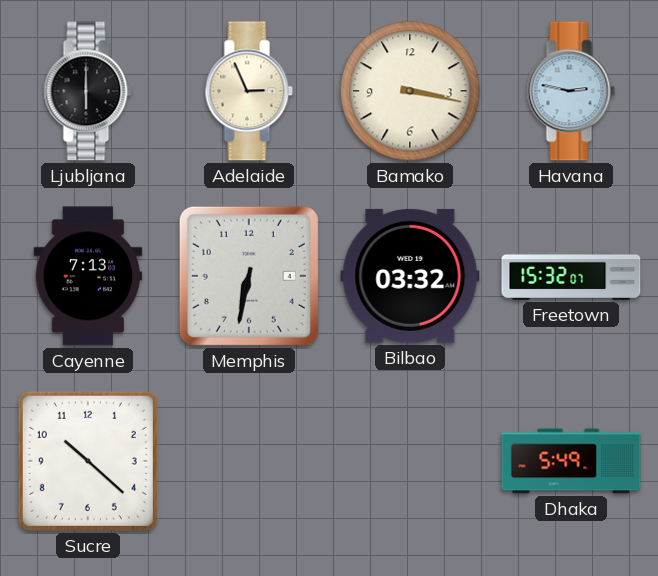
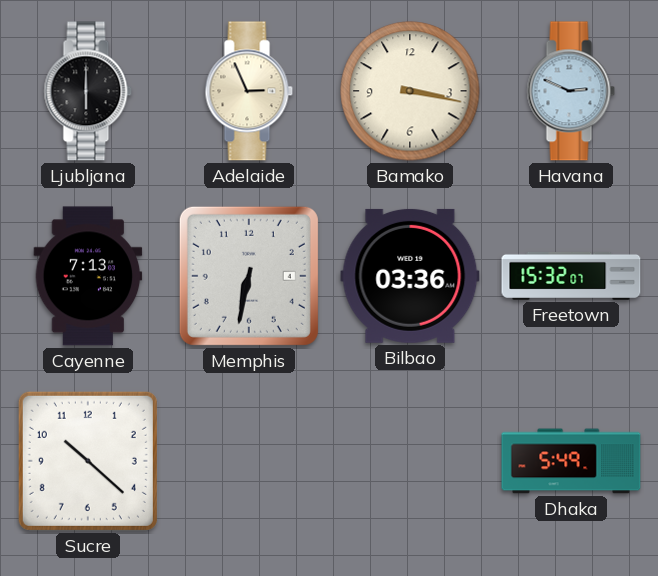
Havana: 2:47 -> 2:49 (571, 91)
Bilbao: 03:32 -> 03:36 (410, 276)
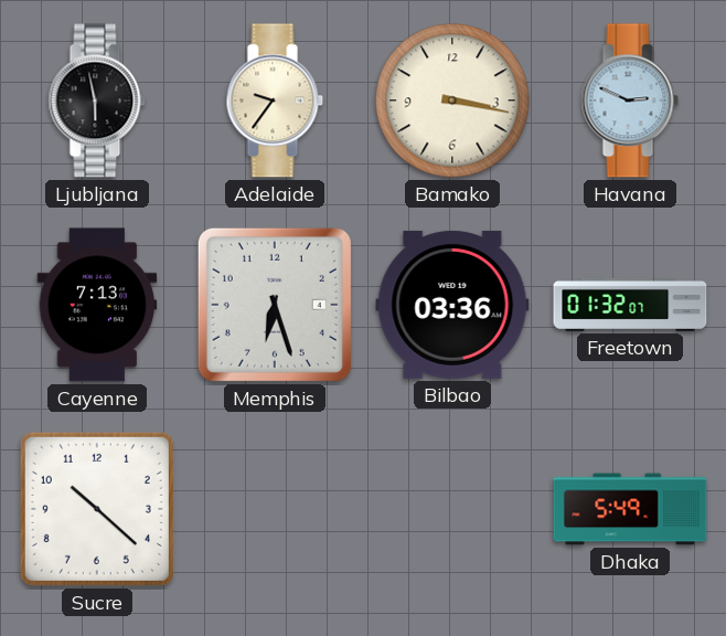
Ljubljana: 6:00 -> 5:58 (97, 100)
Adelaide: 2:56 -> 9:36 (275, 100)
Memphis: 6:32 -> 6:27 (275, 305)
Freetown: 15:32 -> 01:32 (630, 305)
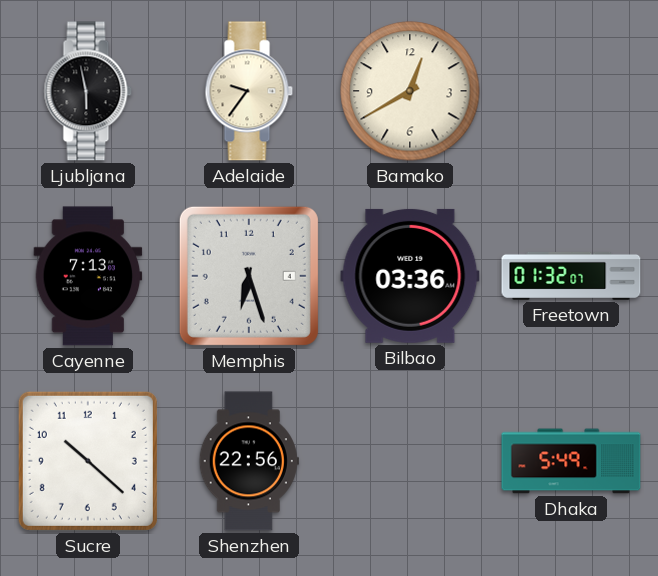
Bamako: 3:17 -> 12:40 (410, 91)
Havana: 2:49 -> none (630, 100)
Shenzhen: none -> 22:56 (249, 461)
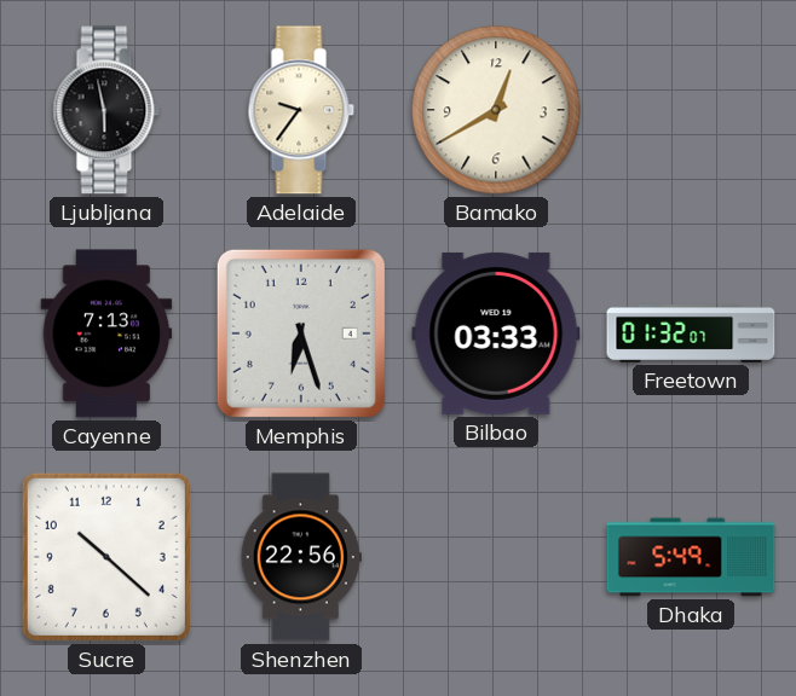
Bilbao: 03:36 -> 03:33 (496, 333)
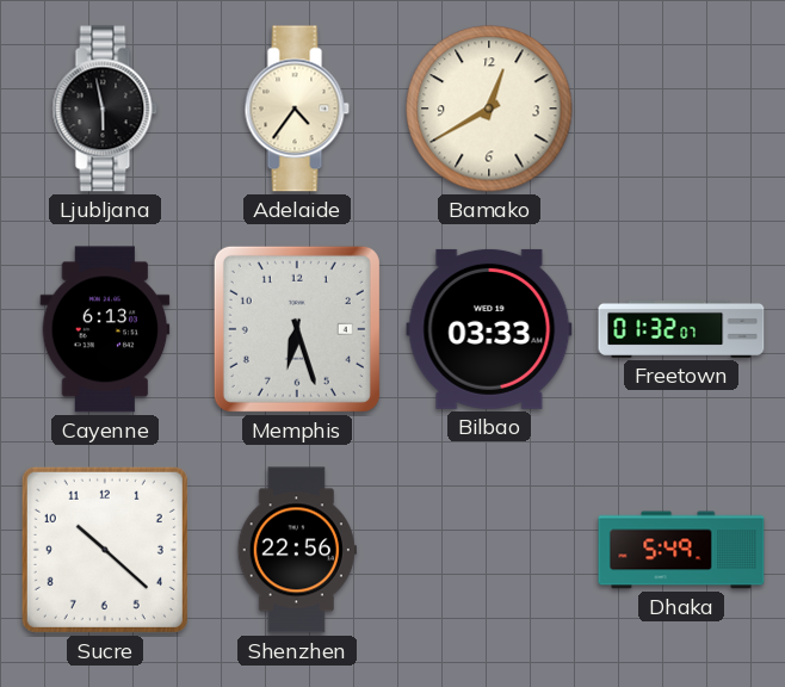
Adelaide: 9:36 -> 4:36 (297, 109)
Cayenne: 7:13 -> 6:13 (105, 329)
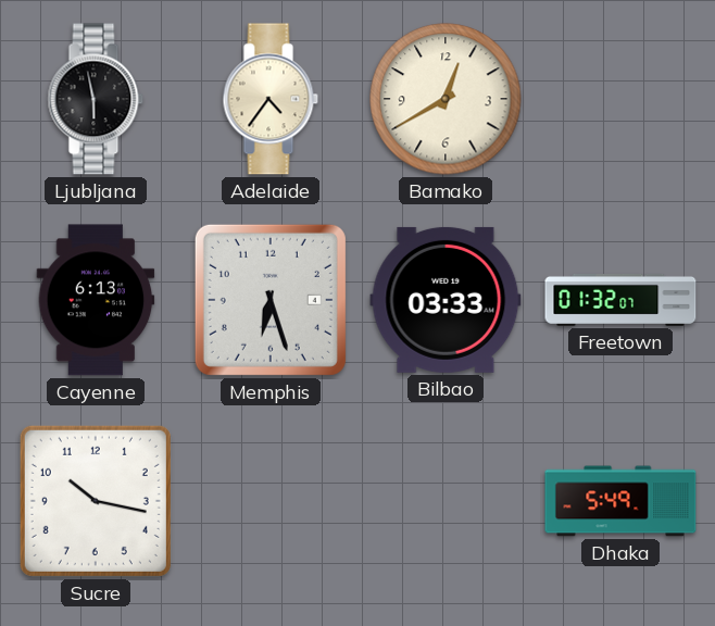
Sucre: 10:22 -> 10:17 (96, 501)
Shenzhen: 22:56 -> none (297, 550)
